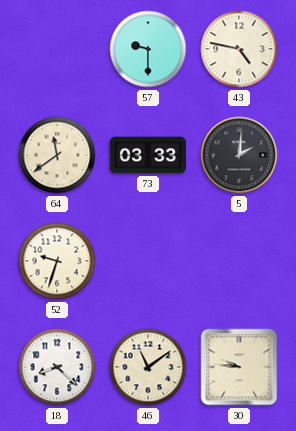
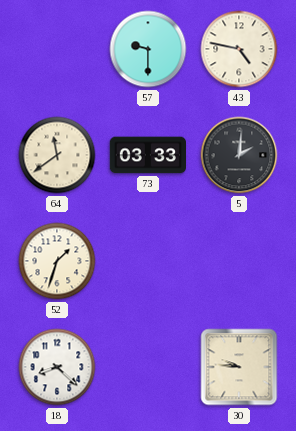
52: 9:33 -> 1:33 (57, 261)
46: 11:09 -> none (148, 367)
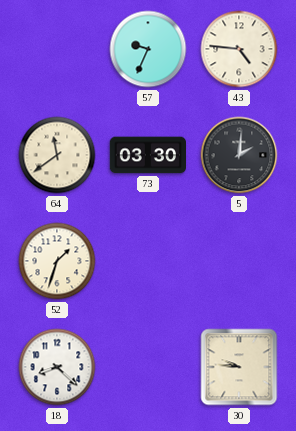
57: 9:30 -> 9:34 (148, 49)
43: 4:47 -> 4:46 (239, 49)
73: 03:33 -> 03:30 (147, 155)
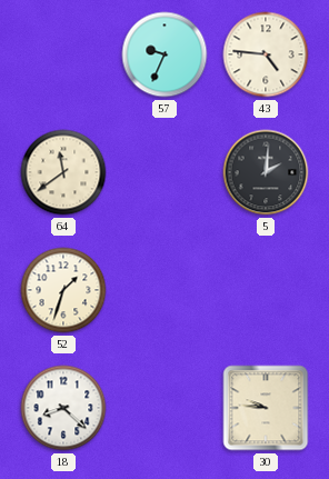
73: 03:30 -> none (147, 155)
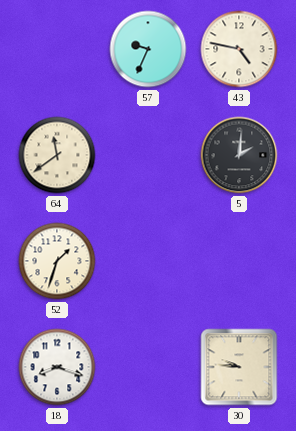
43: 4:46 -> 4:47 (239, 49)
18: 8:22 -> 8:18 (57, 367)
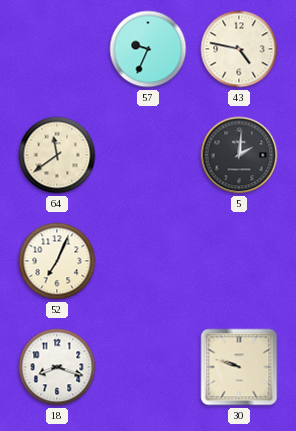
52: 1:33 -> 7:04 (57, 261)
30: 9:46 -> 9:48 (239, 367)
